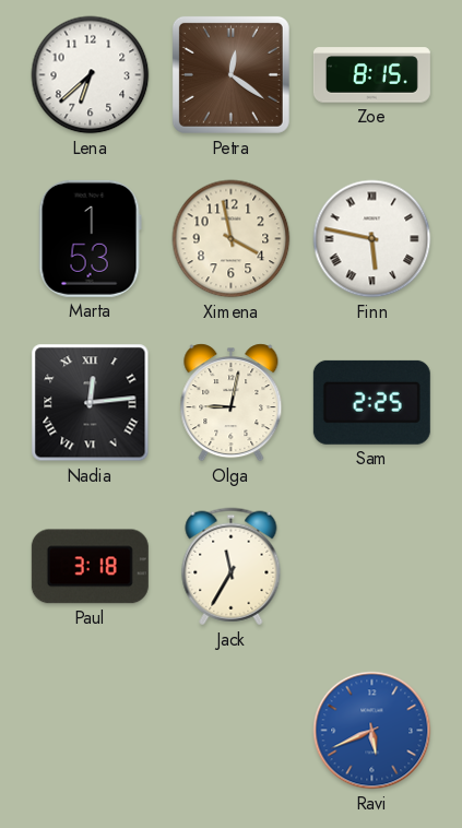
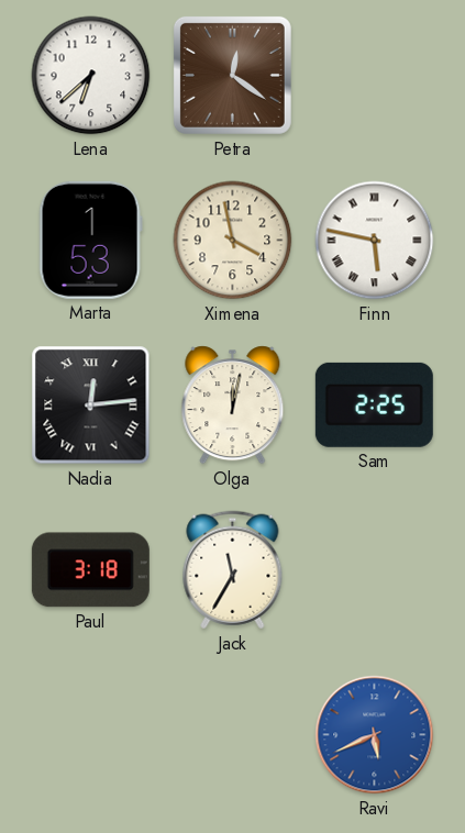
Zoe: 8:15 -> none (371, 75)
Olga: 9:02 -> 12:02 (233, 406)
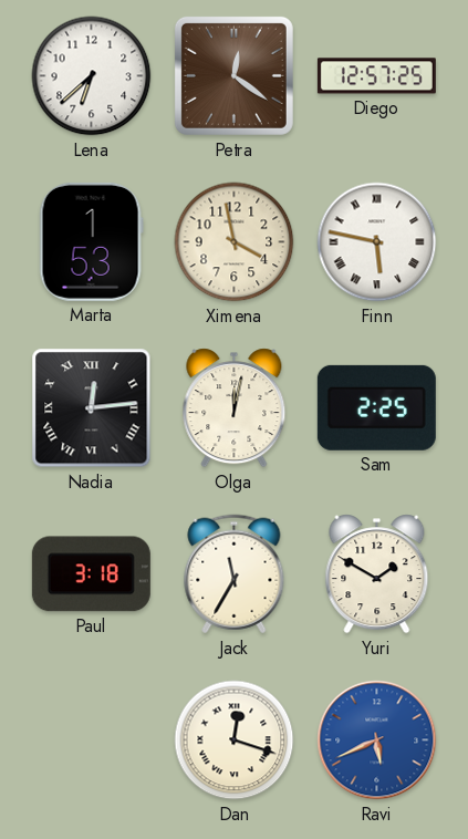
Diego: none -> 12:57 (376, 76)
Yuri: none -> 1:50 (377, 574)
Dan: none -> 12:18 (235, 740)
